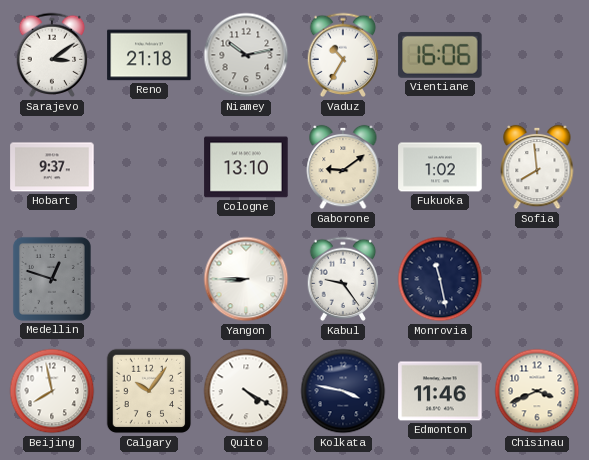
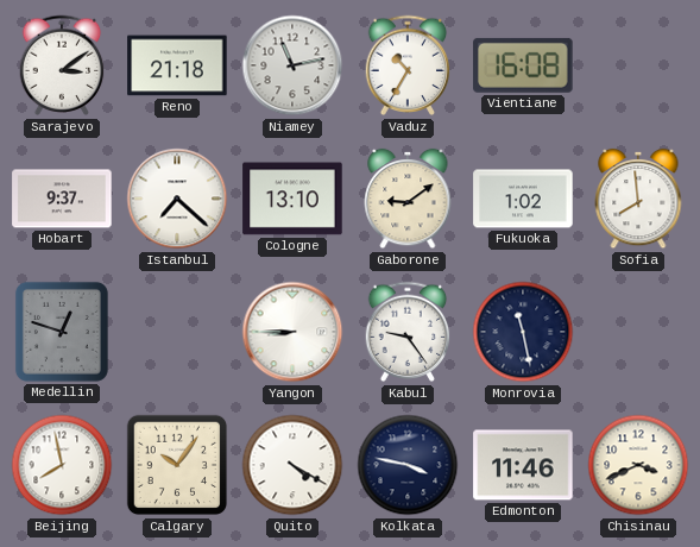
Niamey: 10:13 -> 11:13 (292, 65)
Vientiane: 16:06 -> 16:08 (523, 65)
Istanbul: none -> 7:22 (177, 199)
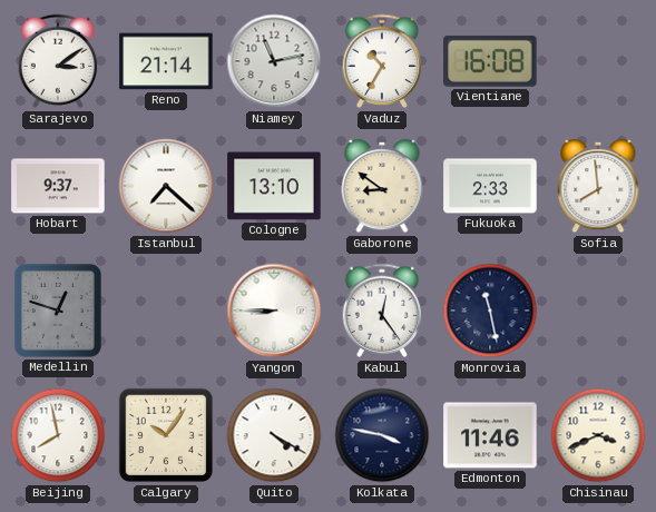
Reno: 21:18 -> 21:14 (166, 61)
Gaborone: 9:09 -> 8:51 (382, 186)
Fukuoka: 1:02 -> 2:33 (490, 186)
Kabul: 9:24 -> 12:24 (382, 311)
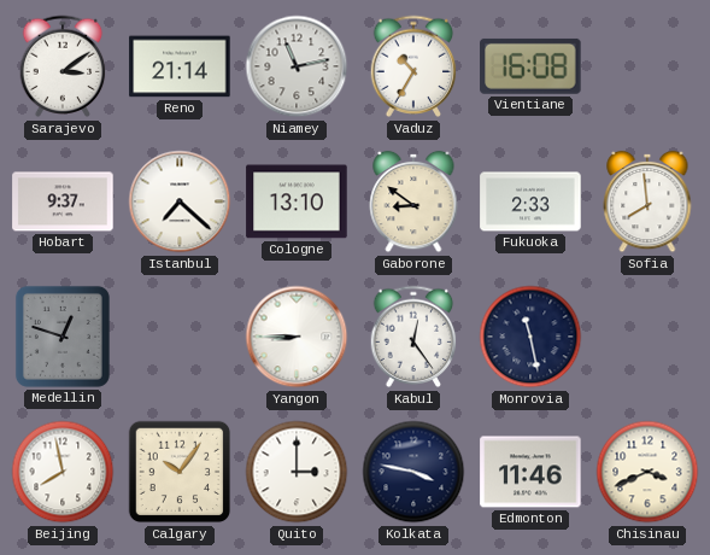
Quito: 4:20 -> 3:00 (297, 472)
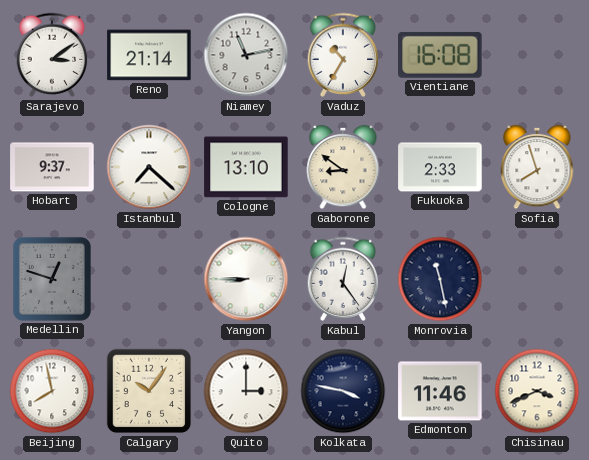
Sofia: 7:59 -> 7:57 (537, 167)
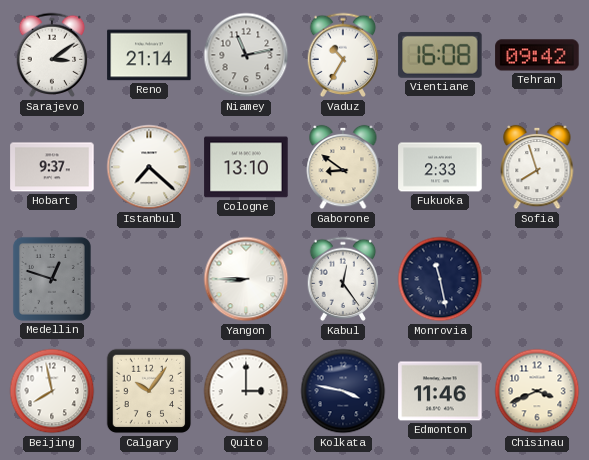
Tehran: none -> 09:42 (537, 55)
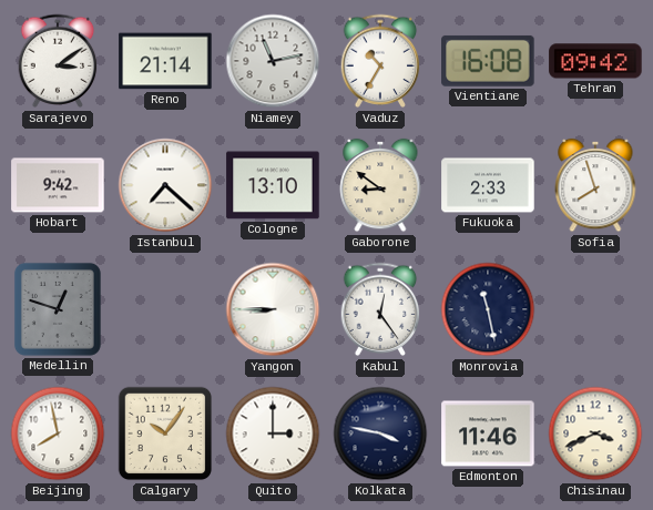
Hobart: 9:37 -> 9:42 (58, 185)
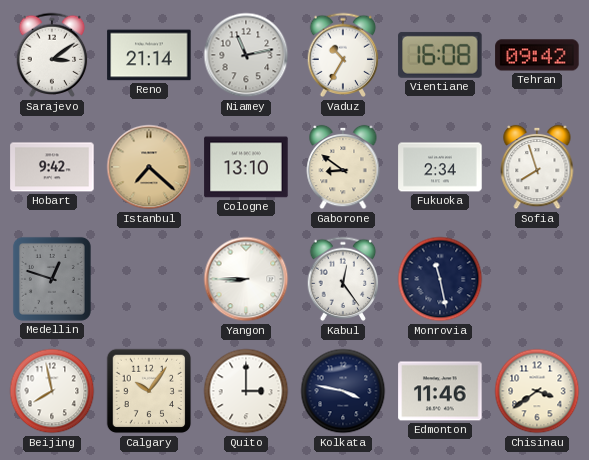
Istanbul dial: white -> champagne (149, 167)
Fukuoka: 2:33 -> 2:34 (440, 167)
Chisinau: 3:41 -> 3:39 (537, 391)
